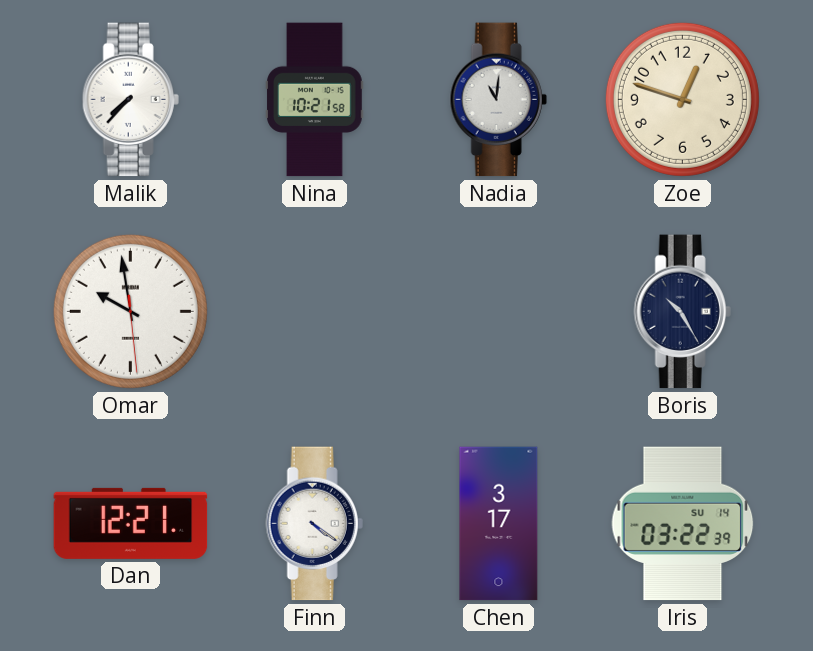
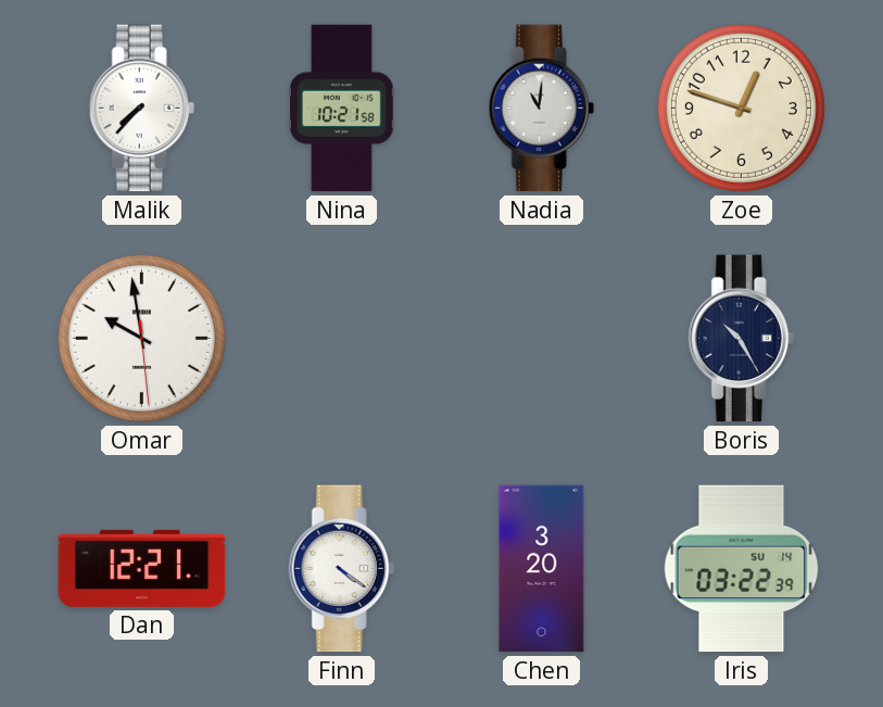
Chen: 3:17 -> 3:20 (542, 569)
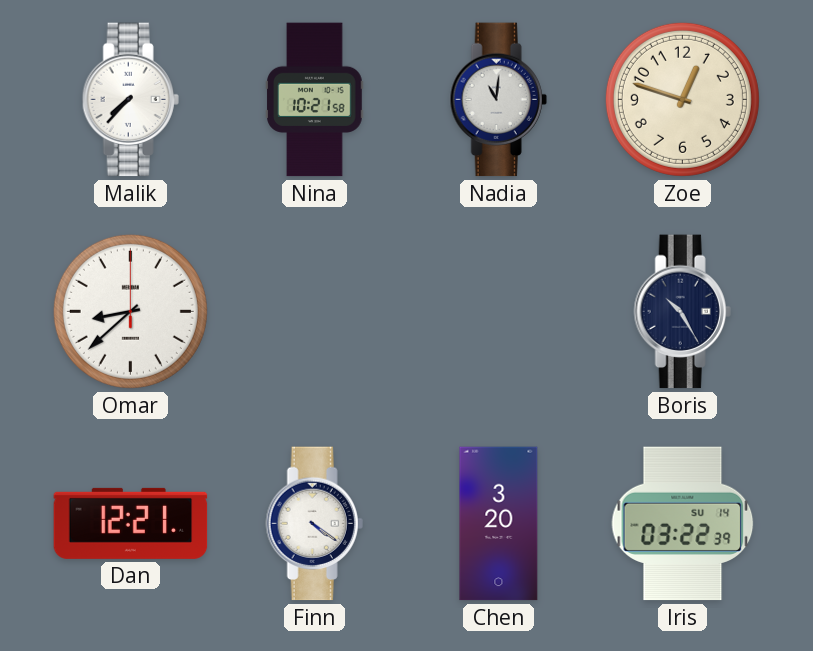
Omar: 9:58 -> 8:38 (130, 311)
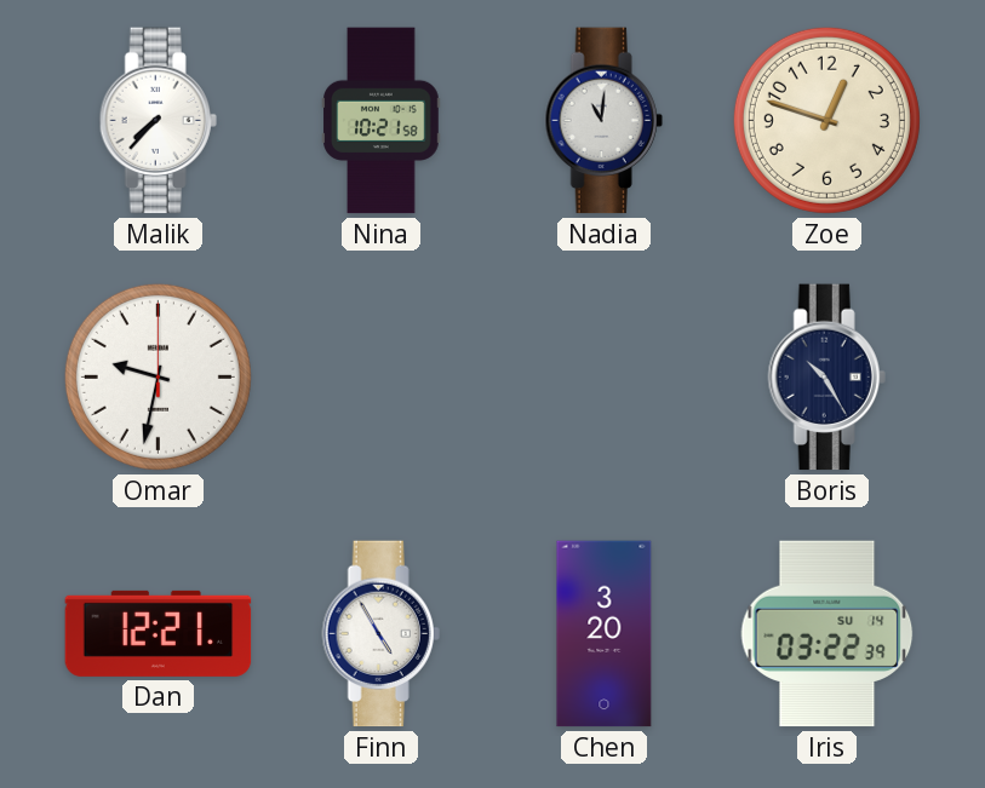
Omar: 8:38 -> 9:32 (158, 376)
Finn: 4:21 -> 4:55 (380, 634)
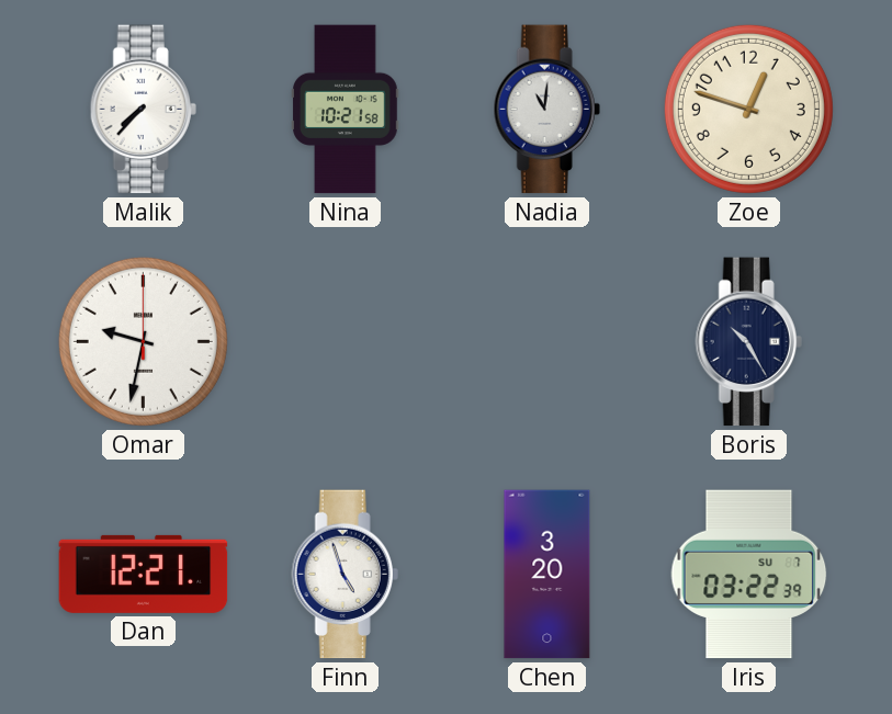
Finn: 4:55 -> 4:57 (345, 575)
Iris date: SU 14 -> SU 7 (749, 575)
